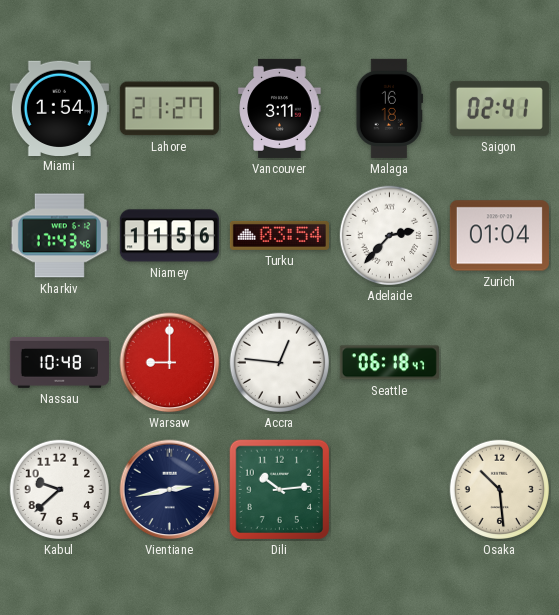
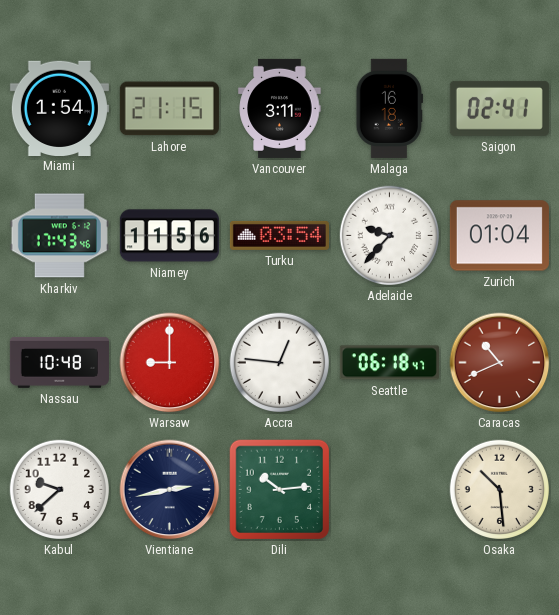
Lahore: 21:27 -> 21:15 (169, 109)
Adelaide: 2:37 -> 9:37 (390, 236)
Caracas: none -> 10:41 (500, 363)
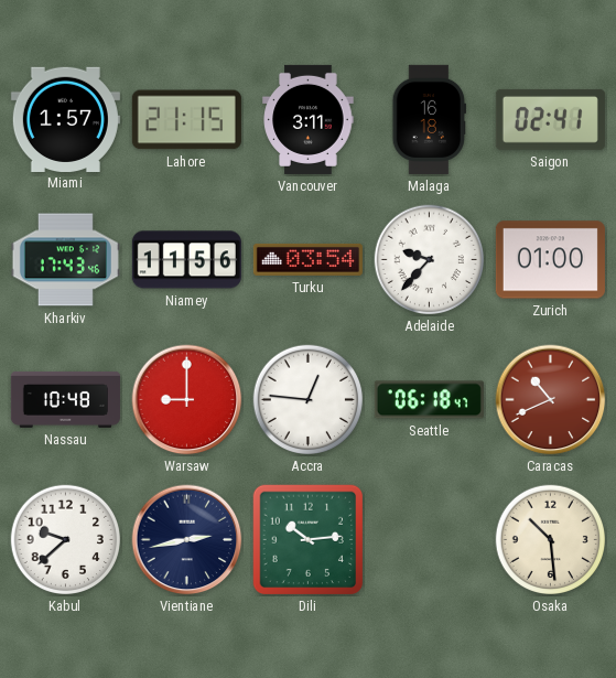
Miami: 1:54 -> 1:57 (65, 119)
Zurich: 01:04 -> 01:00 (550, 260)
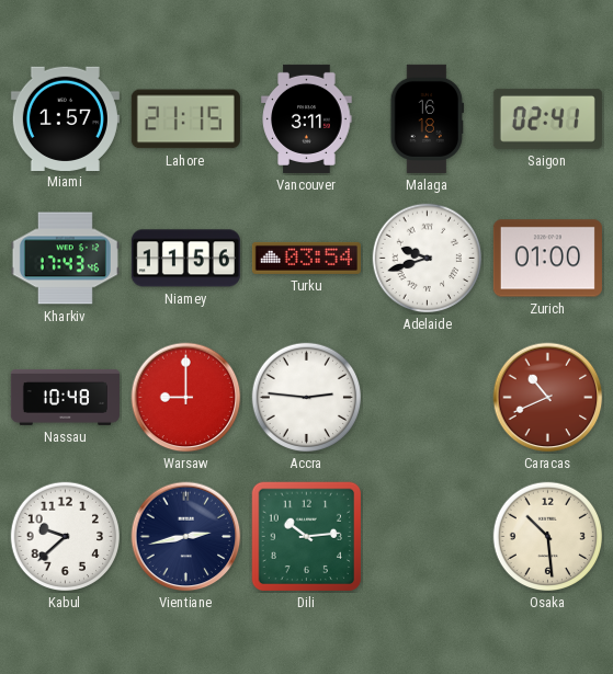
Adelaide: 9:37 -> 9:42 (428, 259)
Accra: 12:46 -> 2:46 (307, 398)
Seattle: 06:18 -> none (429, 400)
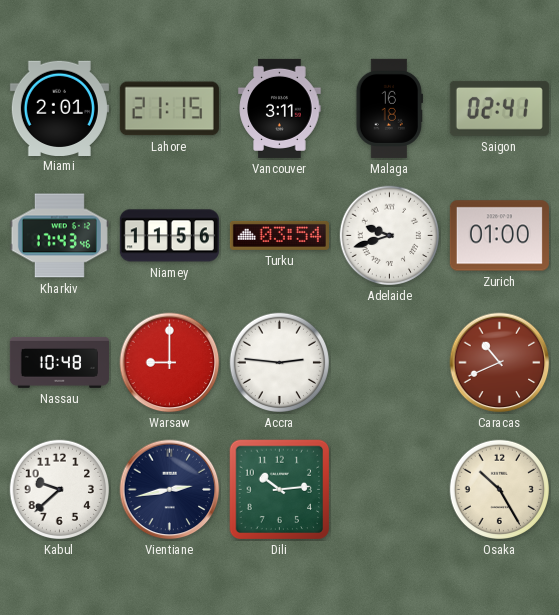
Miami: 1:57 -> 2:01 (59, 108)
Osaka: 10:29 -> 10:25 (500, 490)
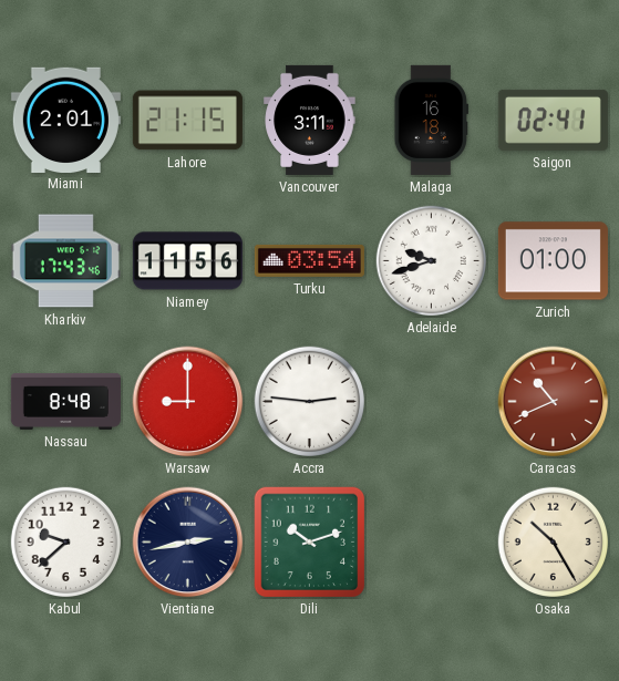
Nassau: 10:48 -> 8:48 (65, 401)
Dili: 10:14 -> 10:12 (310, 543)
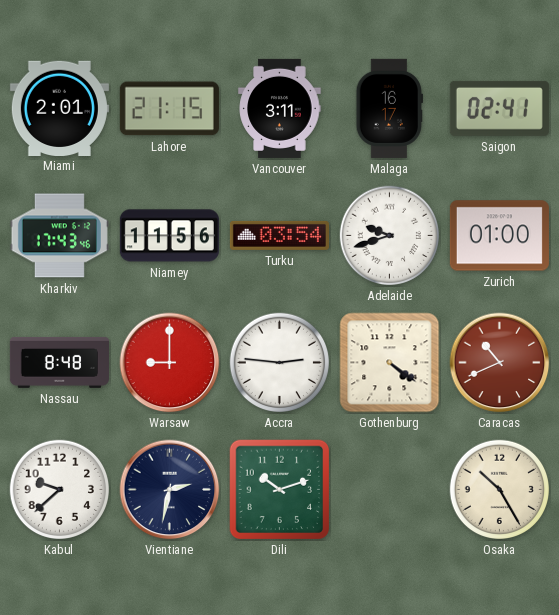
Malaga: 16:18 -> 16:17 (389, 108)
Gothenburg: none -> 4:21 (390, 363)
Vientiane: 2:43 -> 2:32 (170, 490)
